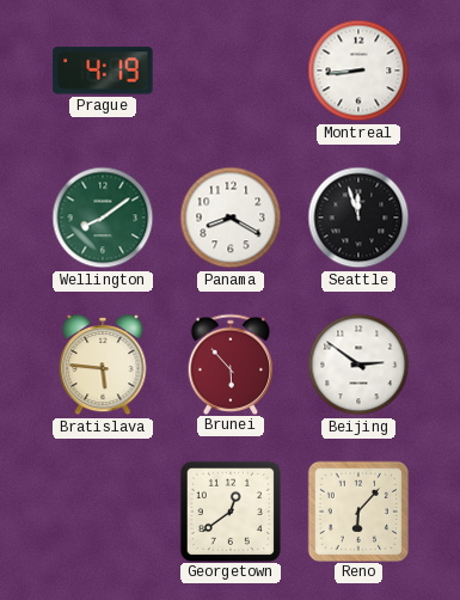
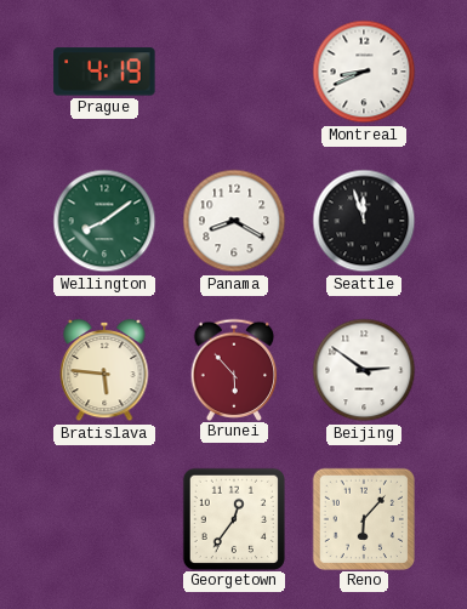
Montreal: 8:44 -> 8:41 (364, 72)
Georgetown: 12:39 -> 12:36 (233, 518)
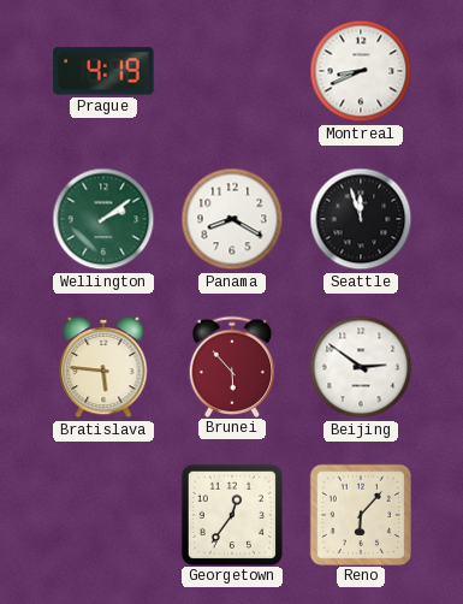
Wellington: 8:09 -> 2:09 (103, 219)
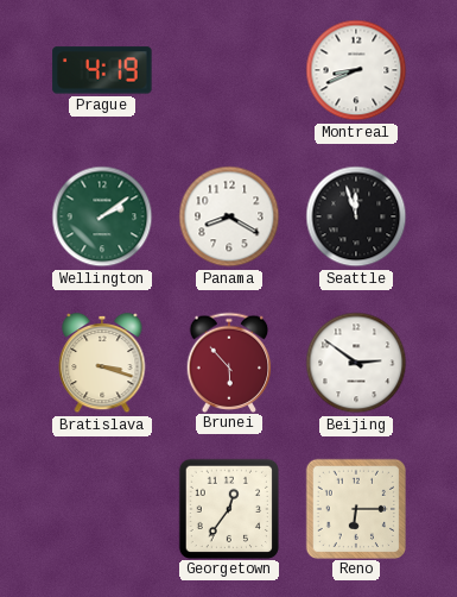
Bratislava: 5:46 -> 3:18 (102, 363)
Reno: 6:07 -> 6:15 (355, 508)
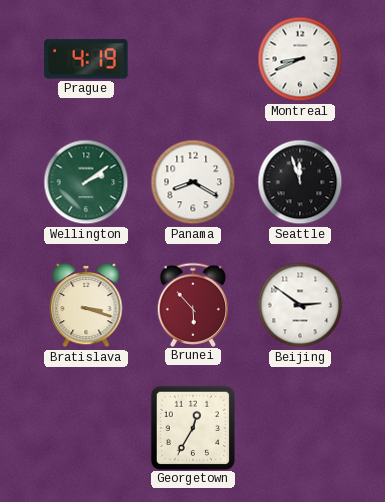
Georgetown: 12:36 -> 12:35 (192, 427)
Reno: 6:15 -> none (355, 508)
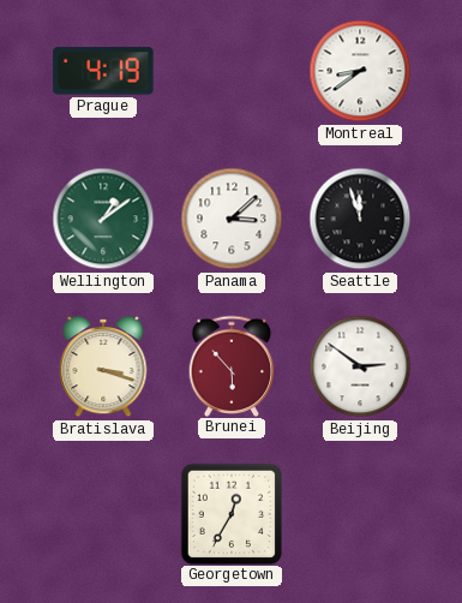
Montreal: 8:41 -> 8:39 (360, 71)
Wellington: 2:09 -> 1:09 (103, 219)
Panama: 8:20 -> 3:08 (232, 219)
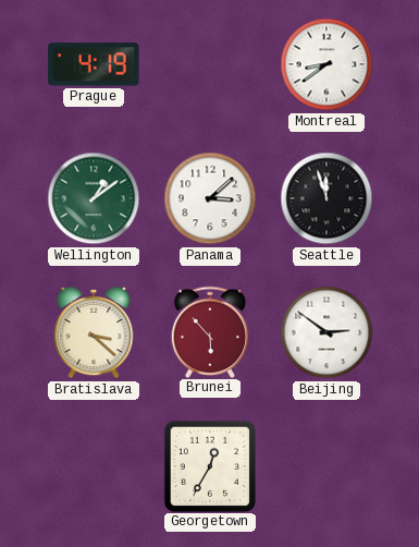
Bratislava: 3:18 -> 3:22 (94, 332)
